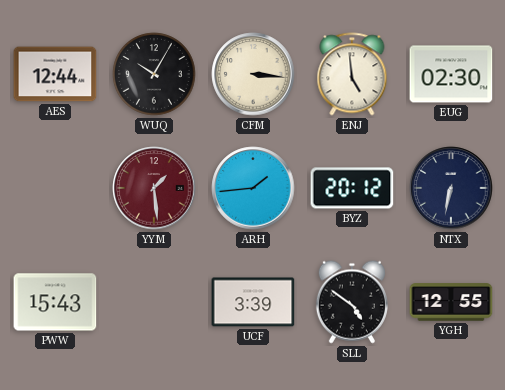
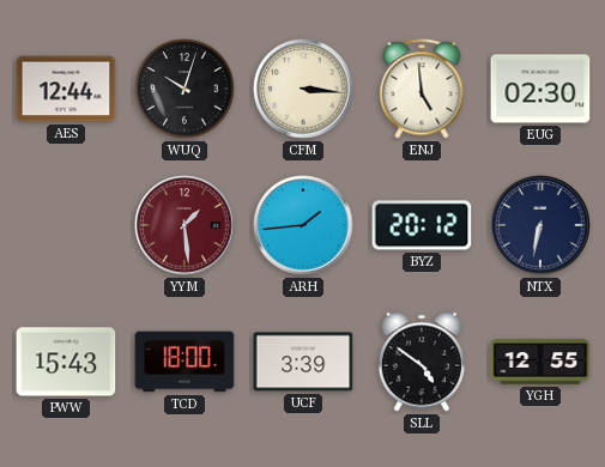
WUQ: 10:05 -> 10:03 (184, 89)
TCD: none -> 18:00 (184, 362)
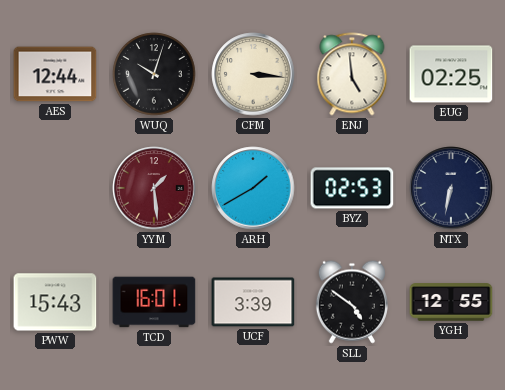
EUG: 02:30 -> 02:25 (451, 74)
ARH: 1:44 -> 1:40 (253, 188)
BYZ: 20:12 -> 02:53 (352, 188)
TCD: 18:00 -> 16:01 (154, 302)
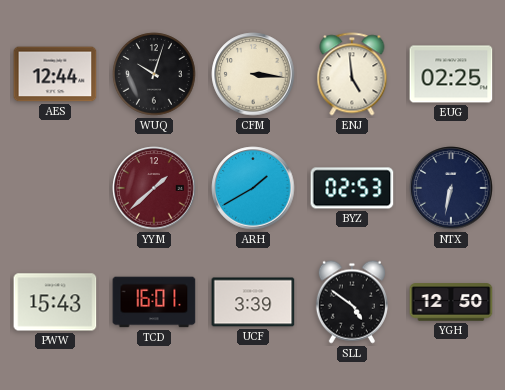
YYM: 1:29 -> 1:38 (154, 188)
YGH: 12:55 -> 12:50 (451, 302)
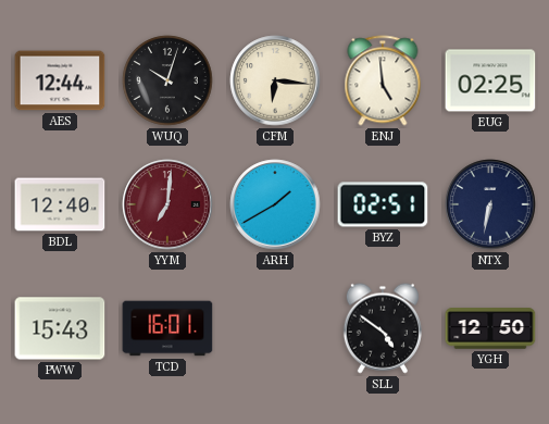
CFM: 3:16 -> 6:16 (275, 80)
BDL: none -> 12:40 (60, 204)
YYM: 1:38 -> 7:01 (167, 204)
BYZ: 02:53 -> 02:51 (383, 204)
UCF: 3:39 -> none (253, 302)
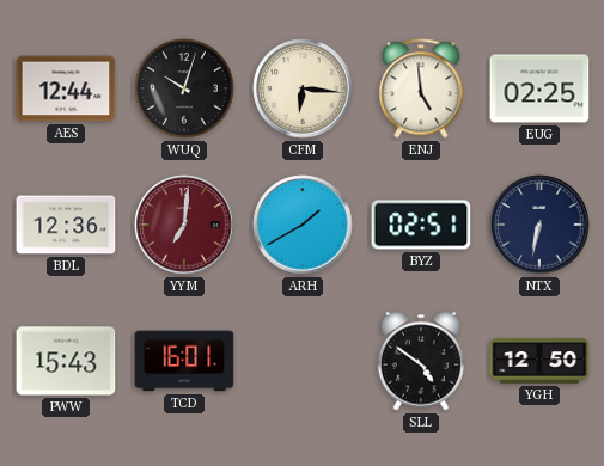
BDL: 12:40 -> 12:36 (66, 225)
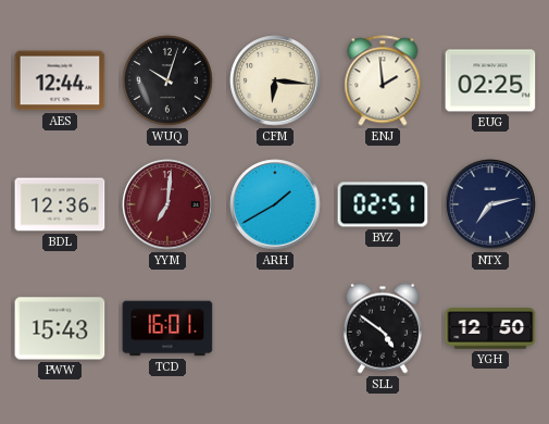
ENJ: 4:59 -> 1:59 (383, 80)
NTX: 6:32 -> 7:13 (490, 204)
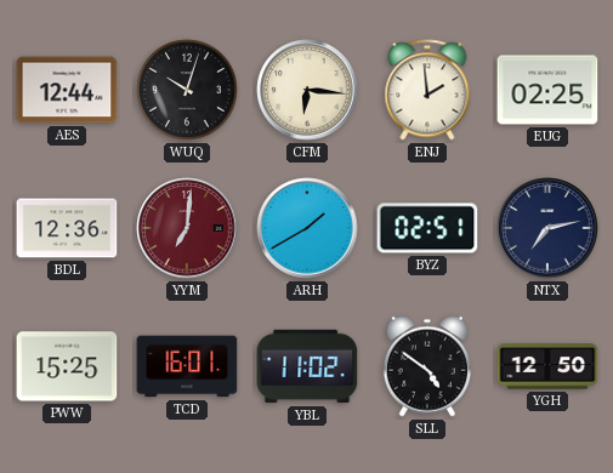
PWW: 15:43 -> 15:25 (67, 366)
YBL: none -> 11:02 (307, 366)
